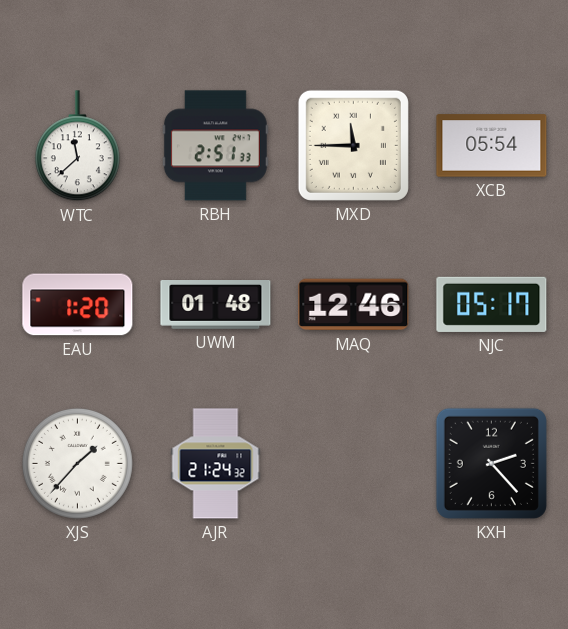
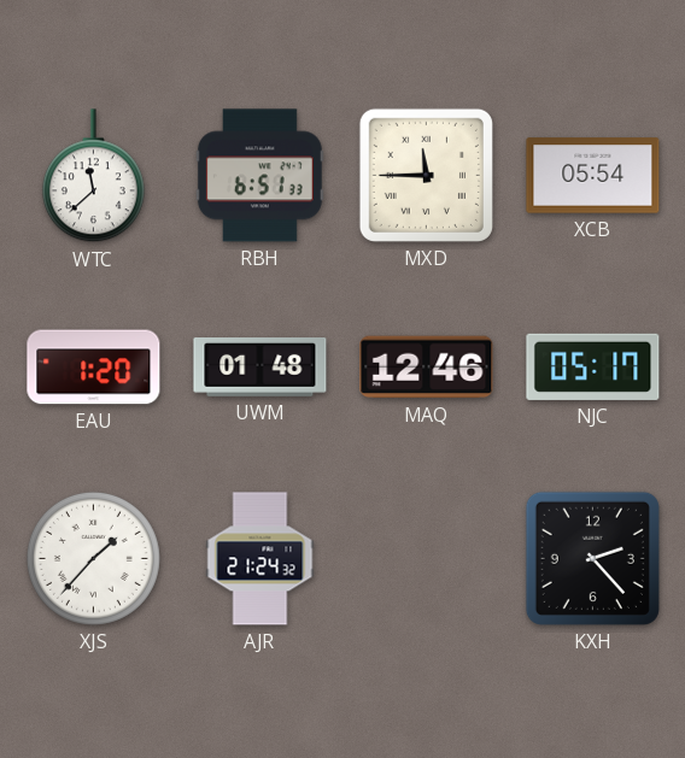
RBH: 2:51 -> 6:51 (259, 176)
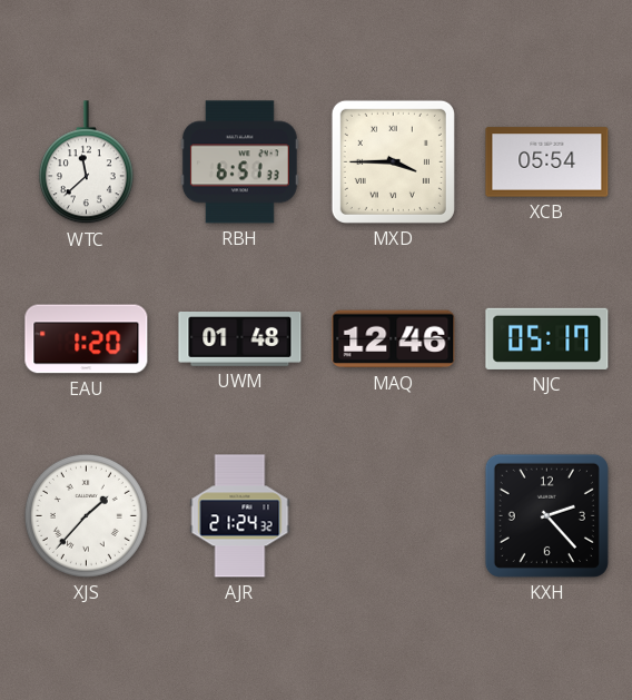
MXD: 11:45 -> 3:45 (393, 161)
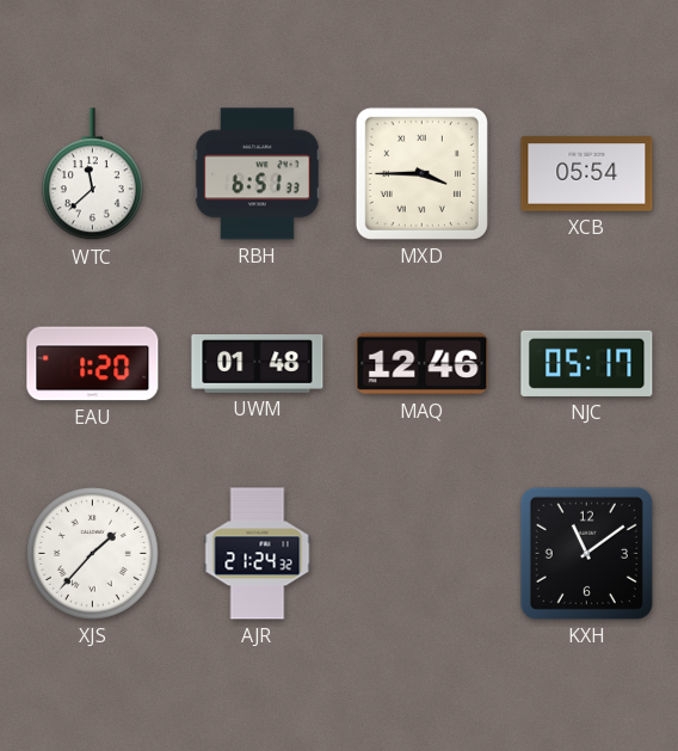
KXH: 2:23 -> 11:09 (586, 553)
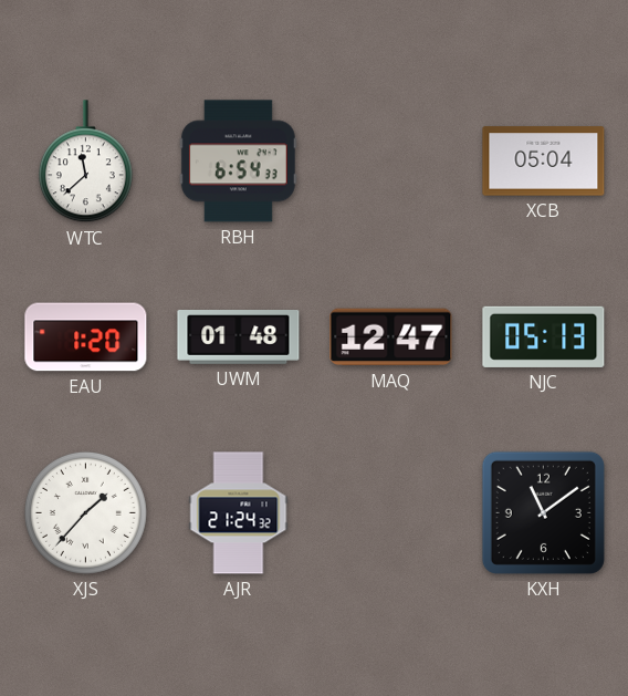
RBH: 6:51 -> 6:54 (238, 162)
MXD: 3:45 -> none (421, 173)
XCB: 05:54 -> 05:04 (544, 162)
MAQ: 12:46 -> 12:47 (391, 337)
NJC: 05:17 -> 05:13 (544, 336)
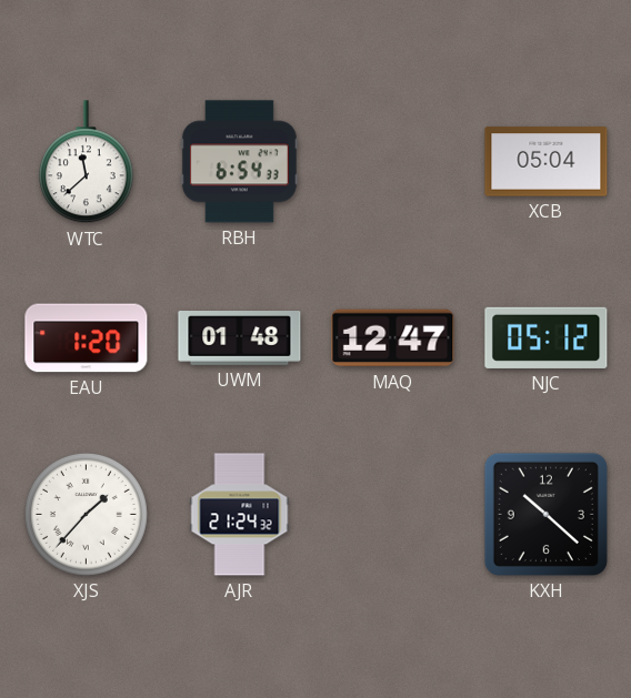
NJC: 05:13 -> 05:12 (547, 337)
KXH: 11:09 -> 10:22 (545, 514)
